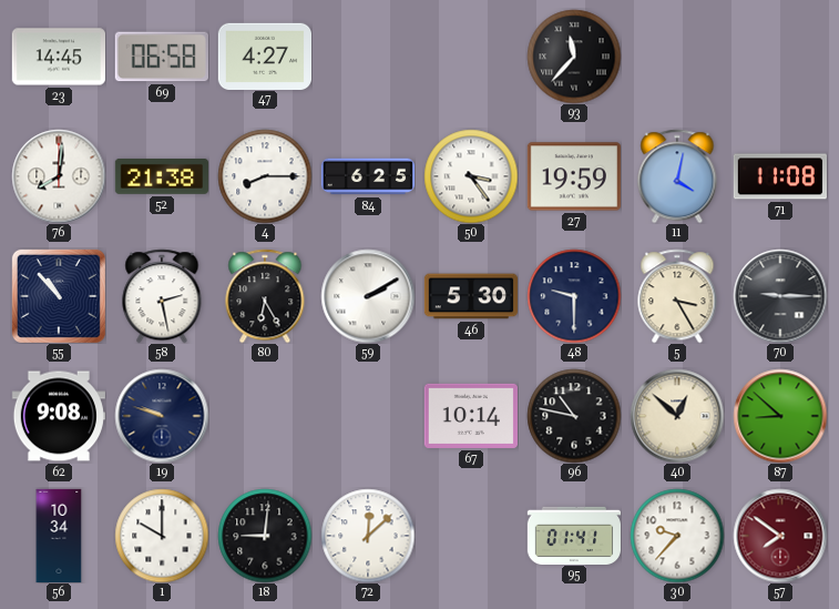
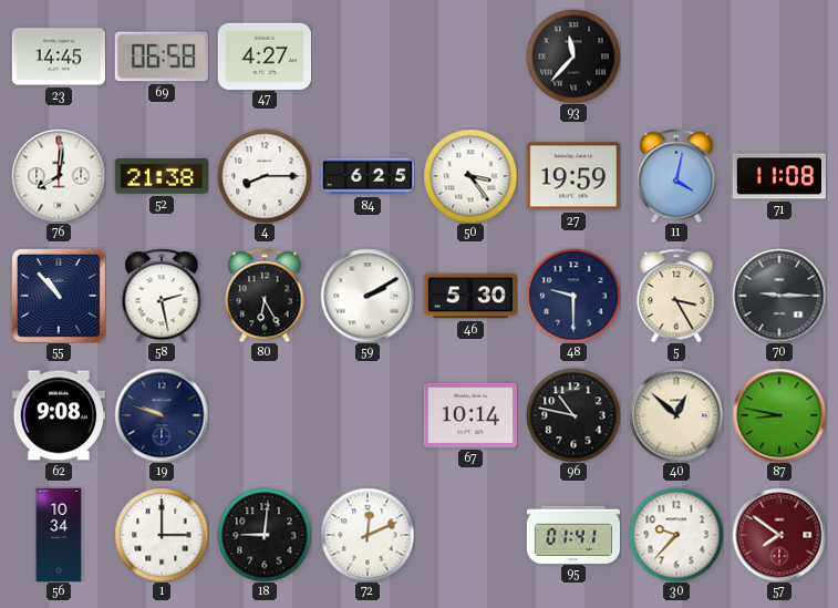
87: 8:52 -> 8:47 (779, 415)
1: 10:00 -> 3:00 (162, 535)
72: 12:08 -> 12:11 (368, 535)
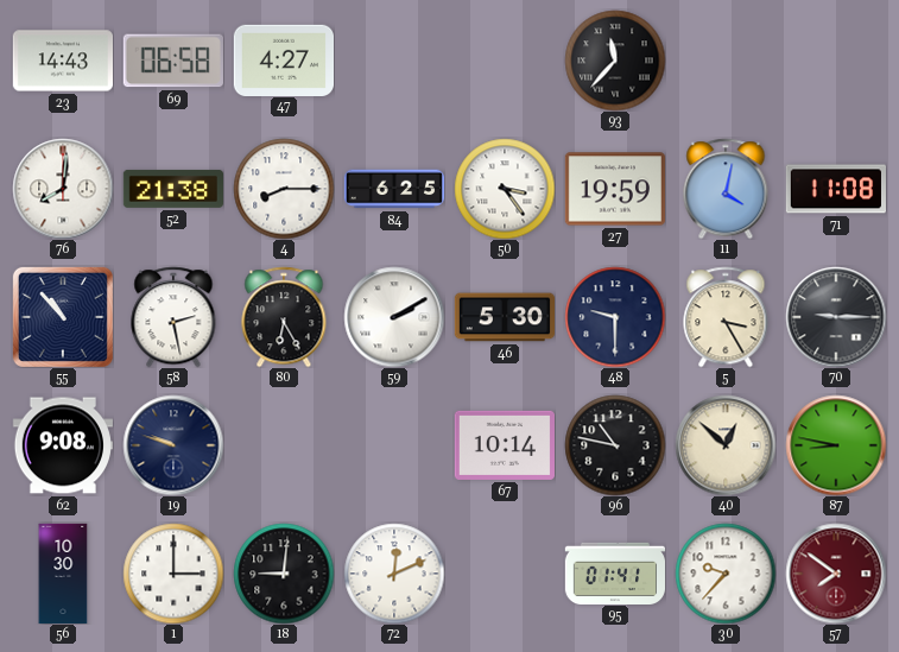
23: 14:45 -> 14:43 (62, 61)
56: 10:34 -> 10:30 (63, 574)
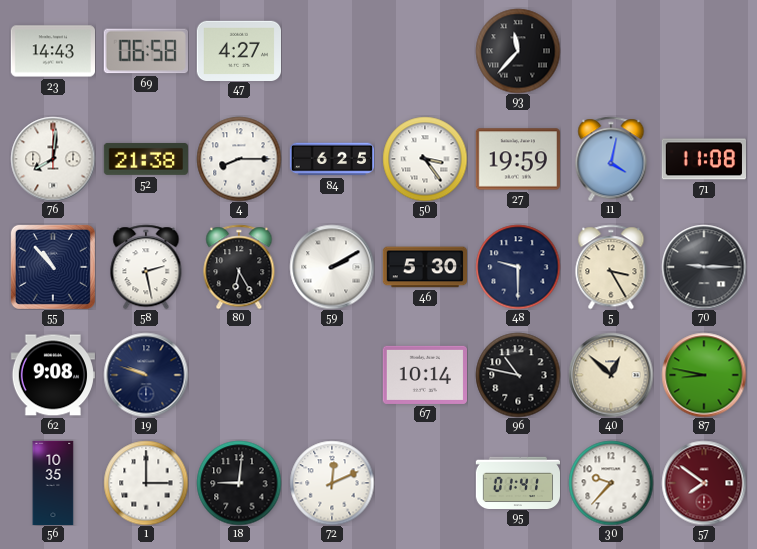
56: 10:30 -> 10:35 (53, 483)
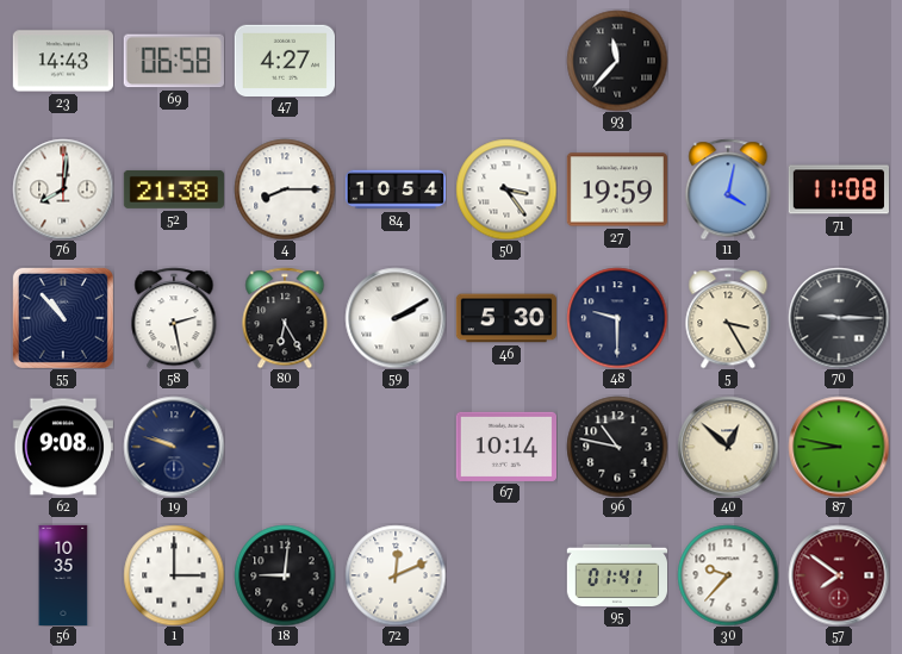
84: 6:25 -> 10:54 (396, 189)
